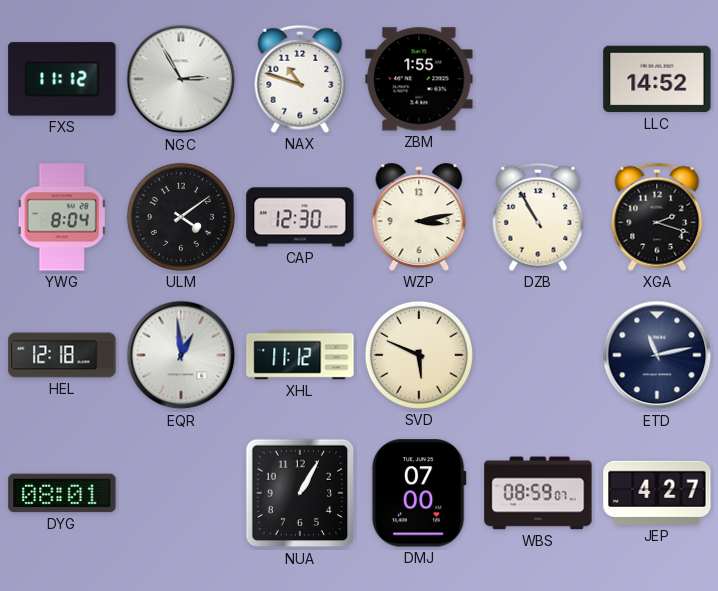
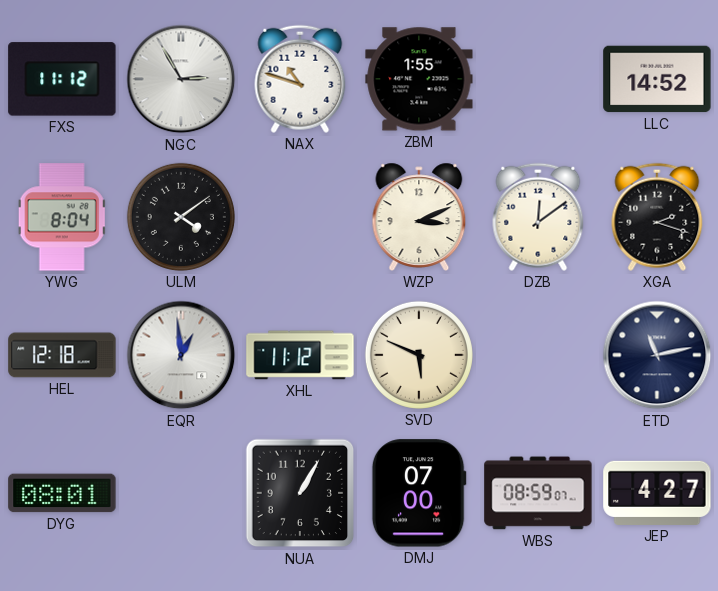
CAP: 12:30 -> none (300, 217)
WZP: 3:13 -> 3:11 (419, 217)
DZB: 10:55 -> 12:09 (538, 217)
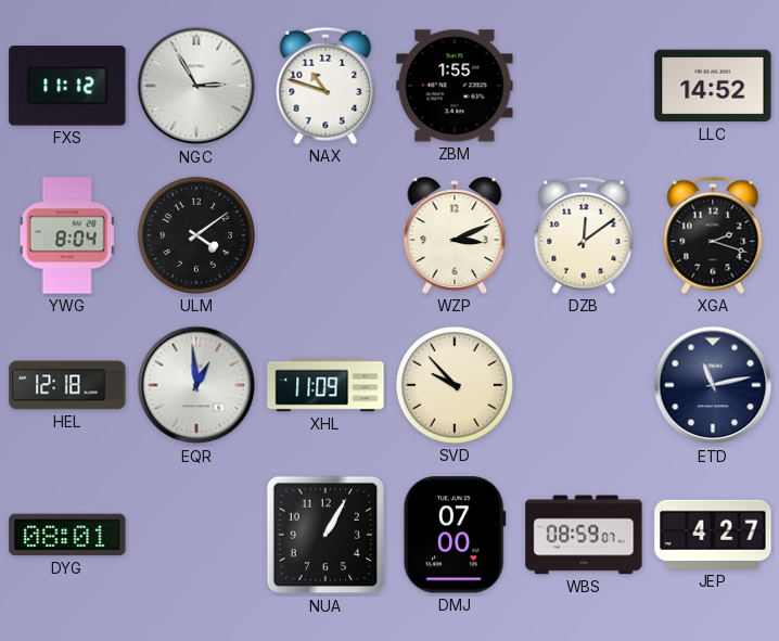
XHL: 11:12 -> 11:09 (325, 385)
SVD: 5:49 -> 9:53 (455, 385)
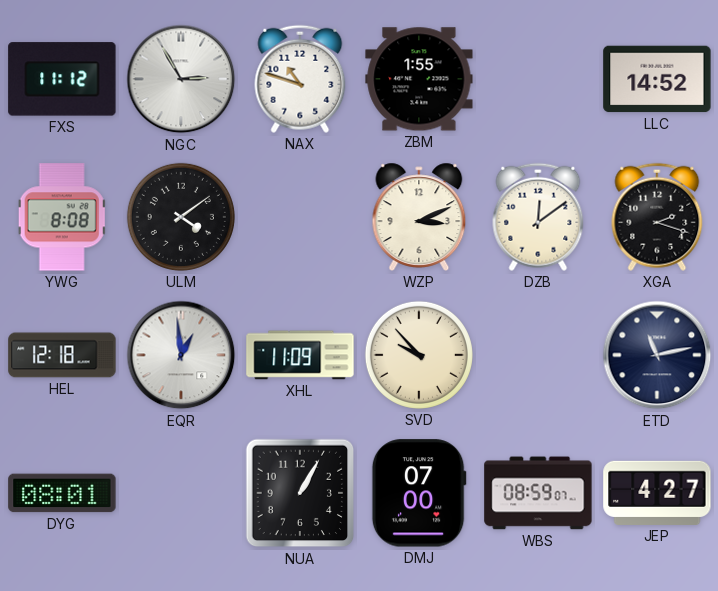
YWG: 8:04 -> 8:08 (62, 217)
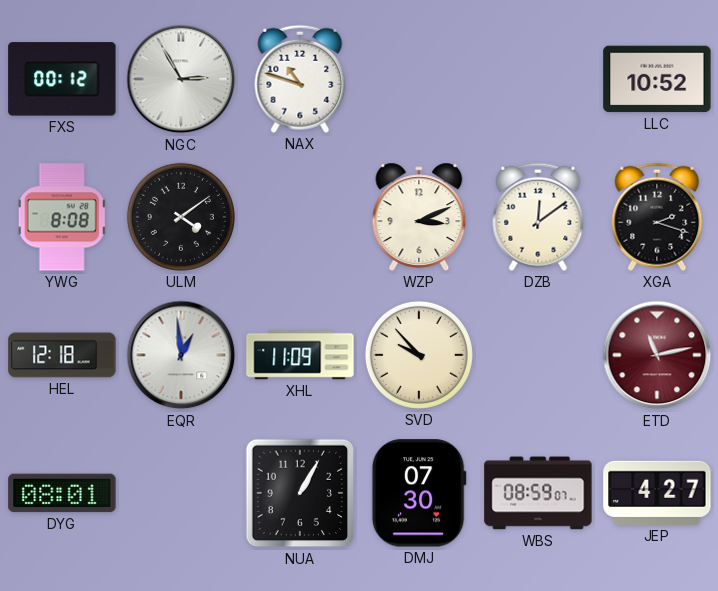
FXS: 11:12 -> 00:12 (62, 79)
ZBM: 1:55 -> none (419, 79)
LLC: 14:52 -> 10:52 (657, 79)
ETD dial: navy -> burgundy (657, 355)
DMJ: 07:00 -> 07:30 (419, 493)
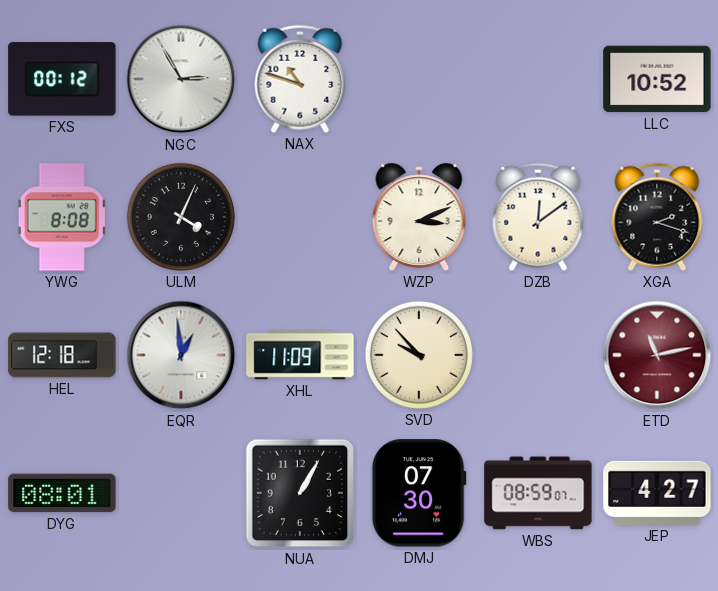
ULM: 4:09 -> 4:04 (181, 217)
